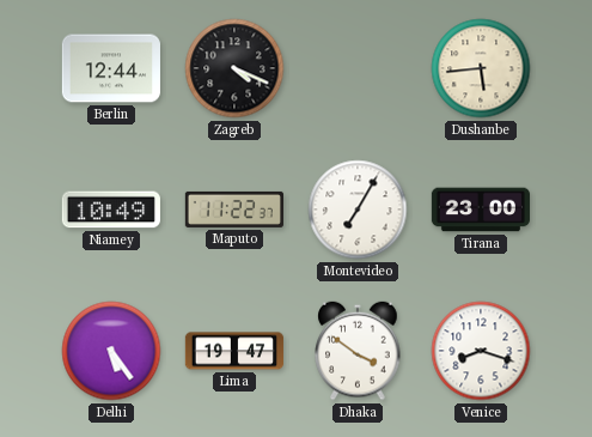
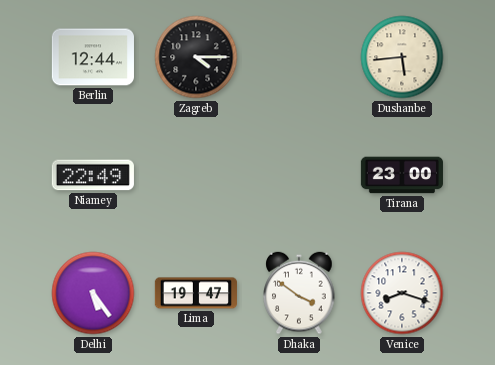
Zagreb: 4:19 -> 4:15 (196, 57)
Niamey: 10:49 -> 22:49 (93, 175)
Maputo: 11:22 -> none (234, 210)
Montevideo: 7:05 -> none (358, 210)
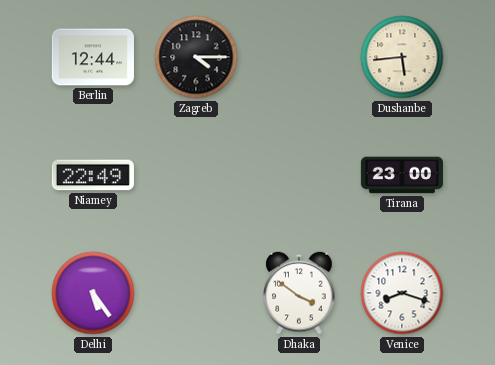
Lima: 19:47 -> none (196, 293)
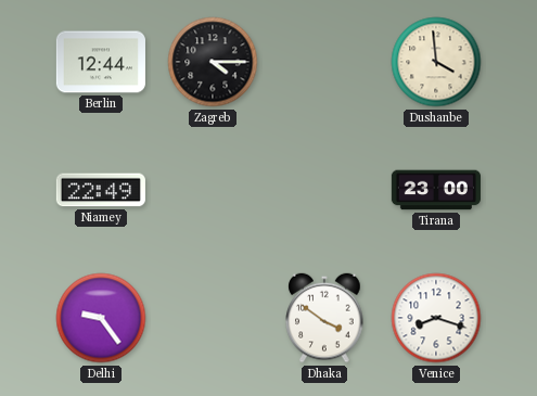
Dushanbe: 5:44 -> 3:59 (436, 62)
Delhi: 5:24 -> 9:24 (101, 318)
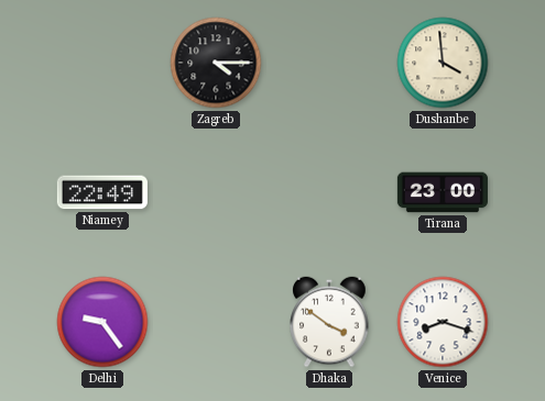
Berlin: 12:44 -> none (101, 62)
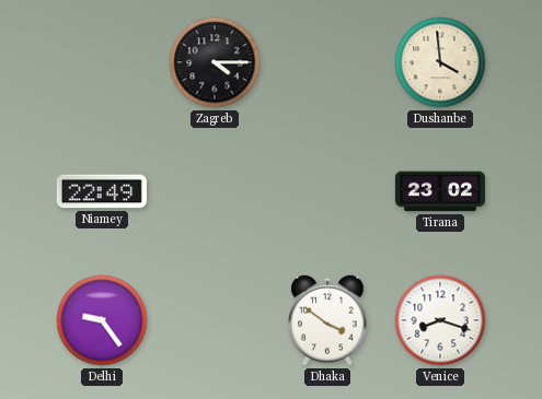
Tirana: 23:00 -> 23:02 (439, 191)
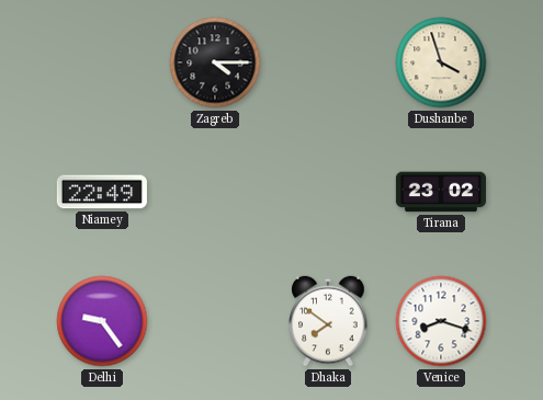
Dushanbe: 3:59 -> 3:57 (441, 62)
Dhaka: 3:51 -> 7:51 (328, 321)
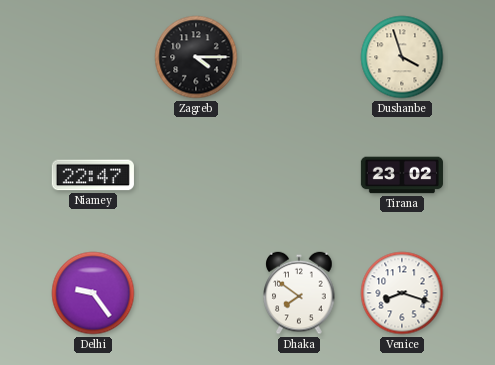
Niamey: 22:49 -> 22:47 (93, 175)
